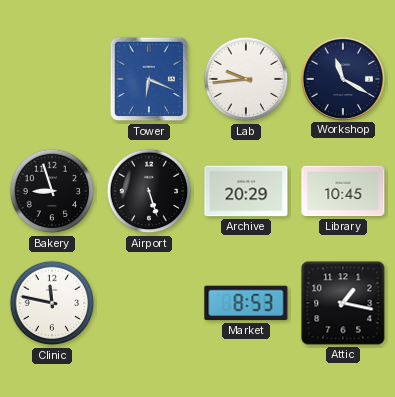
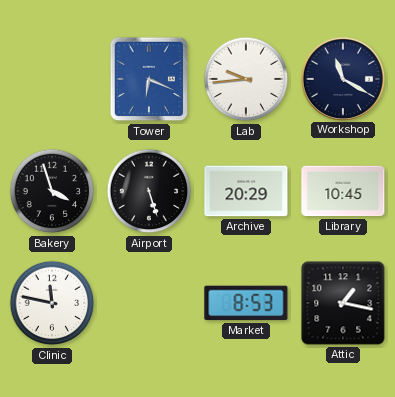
Bakery: 8:57 -> 3:57 (52, 191)
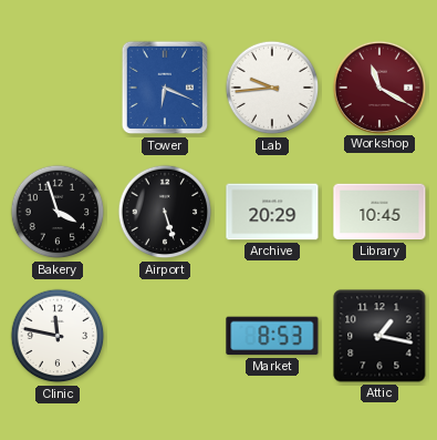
Workshop dial: navy -> burgundy (378, 86)
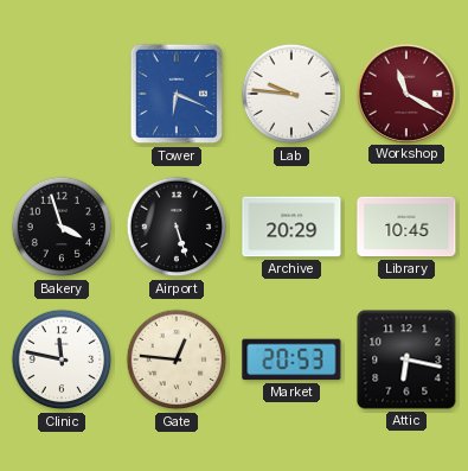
Lab: 9:44 -> 9:46 (291, 94)
Gate: none -> 12:46 (177, 359)
Market: 8:53 -> 20:53 (291, 359)
Attic: 1:17 -> 6:17 (406, 359)
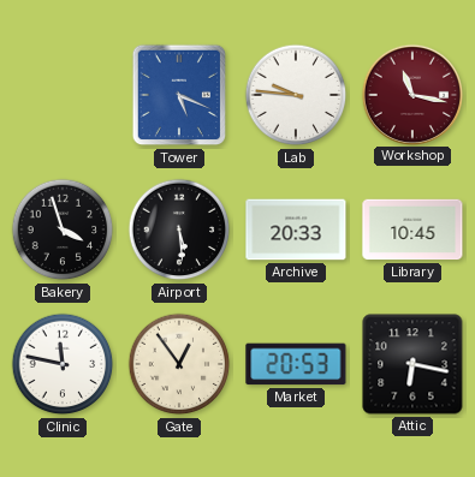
Tower: 6:19 -> 5:19 (179, 95)
Workshop: 11:20 -> 11:17 (411, 94)
Airport: 5:27 -> 5:29 (179, 229)
Archive: 20:29 -> 20:33 (296, 229)
Gate: 12:46 -> 12:54 (179, 364)
